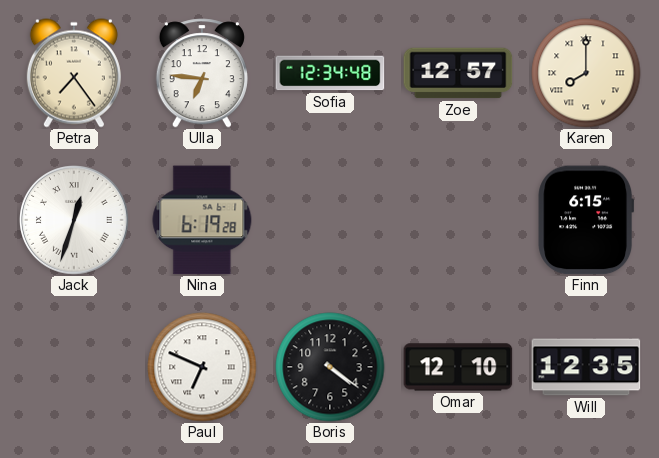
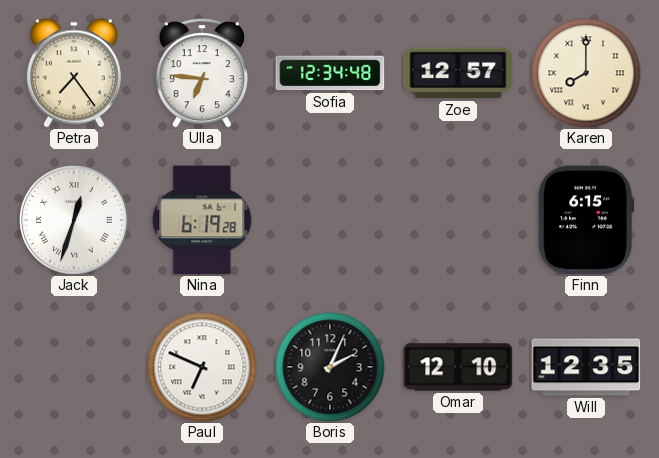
Boris: 4:21 -> 2:04 (330, 367)
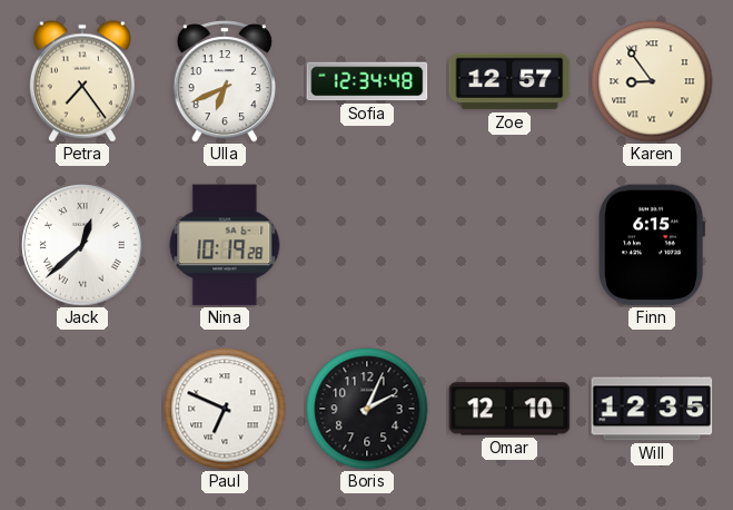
Ulla: 6:46 -> 6:41 (225, 81)
Karen: 8:00 -> 8:54 (652, 81)
Jack: 12:33 -> 12:38 (82, 245)
Nina: 6:19 -> 10:19 (225, 245)
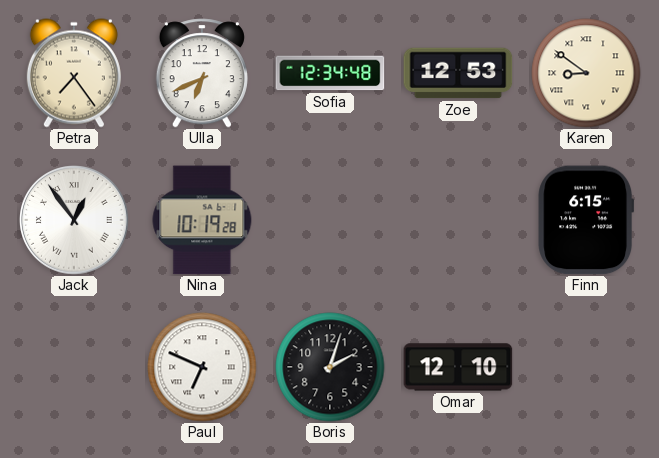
Zoe: 12:57 -> 12:53 (458, 73)
Karen: 8:54 -> 8:51 (586, 73)
Jack: 12:38 -> 12:54 (74, 220)
Boris: 2:04 -> 2:03 (330, 367)
Will: 12:35 -> none (652, 409)
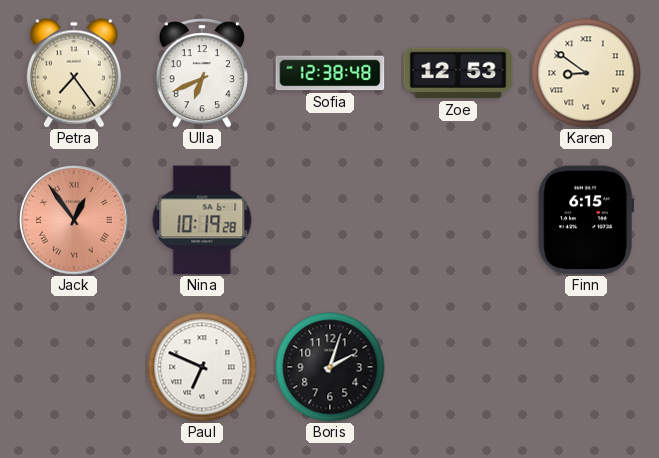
Sofia: 12:34 -> 12:38 (330, 73)
Jack dial: white -> salmon (74, 220)
Omar: 12:10 -> none (458, 367)
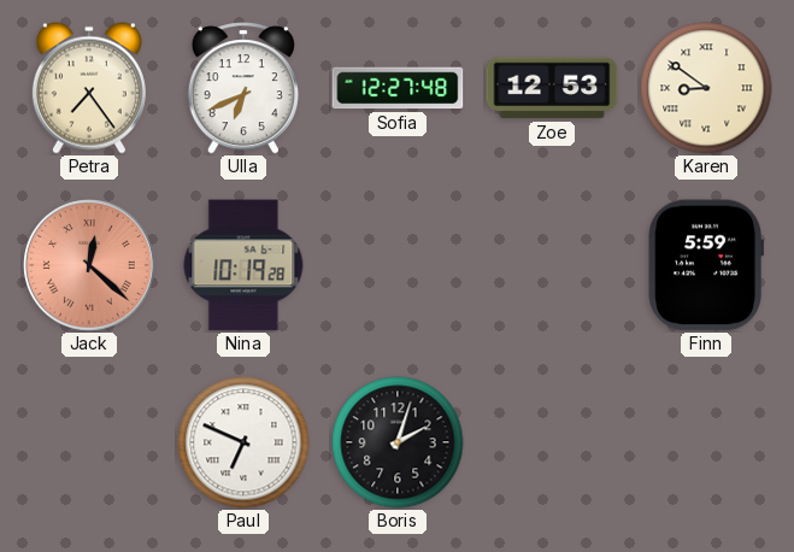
Sofia: 12:38 -> 12:27 (398, 88)
Jack: 12:54 -> 12:22 (89, 265)
Finn: 6:15 -> 5:59 (706, 265)
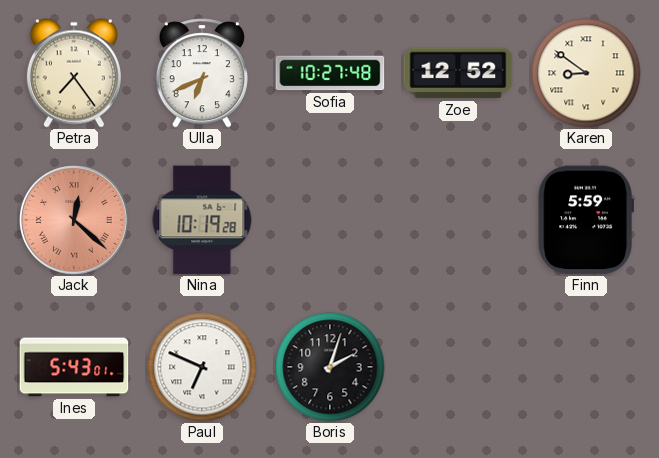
Sofia: 12:27 -> 10:27 (330, 73)
Zoe: 12:53 -> 12:52 (458, 73)
Ines: none -> 5:43 (74, 367)
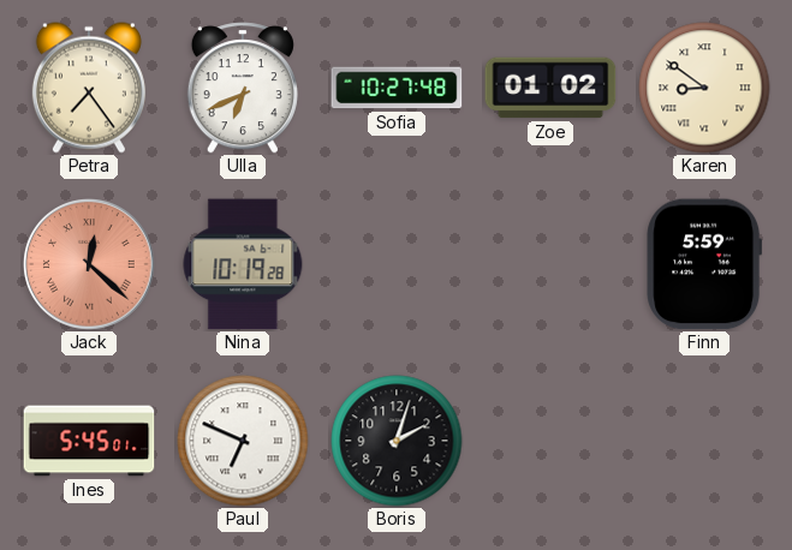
Zoe: 12:52 -> 01:02 (550, 88)
Ines: 5:43 -> 5:45 (89, 441)
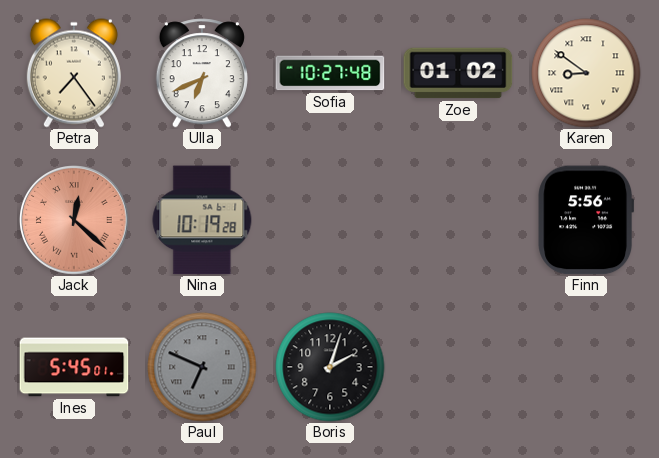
Finn: 5:59 -> 5:56 (586, 220)
Paul dial: white -> grey (202, 367)
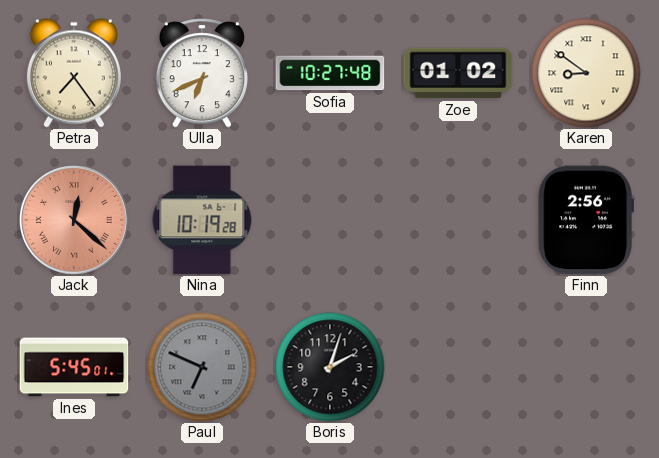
Finn: 5:56 -> 2:56 (586, 220)
